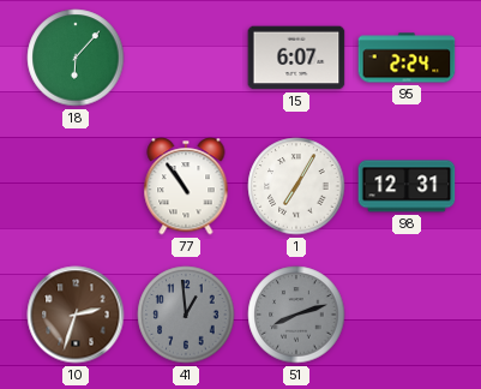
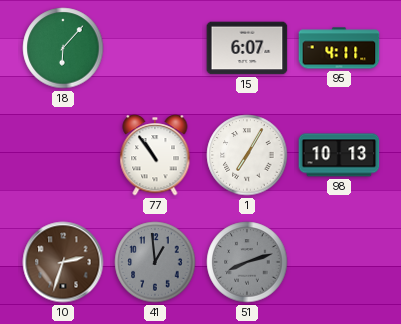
95: 2:24 -> 4:11 (339, 48)
98: 12:31 -> 10:13 (339, 155)
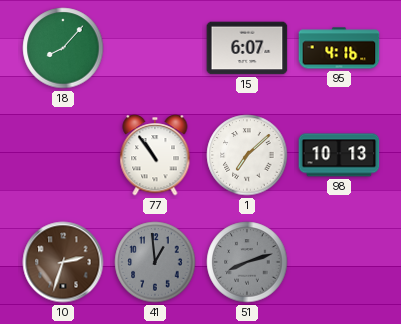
18: 6:07 -> 8:07 (63, 48)
95: 4:11 -> 4:16 (339, 48)
1: 7:05 -> 7:08 (247, 155)
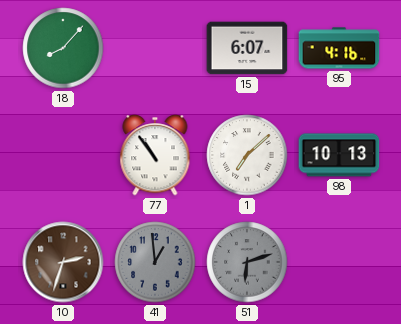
51: 8:12 -> 6:12 (247, 262)
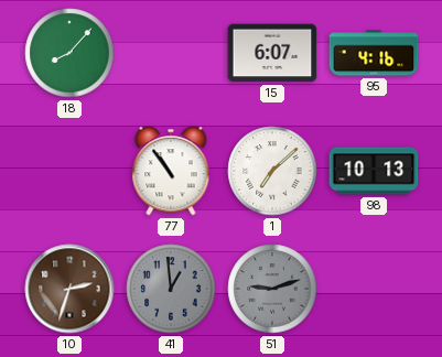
51: 6:12 -> 9:12 (272, 289)
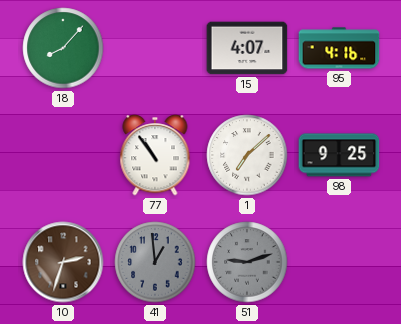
15: 6:07 -> 4:07 (247, 48)
98: 10:13 -> 9:25 (339, 155)
